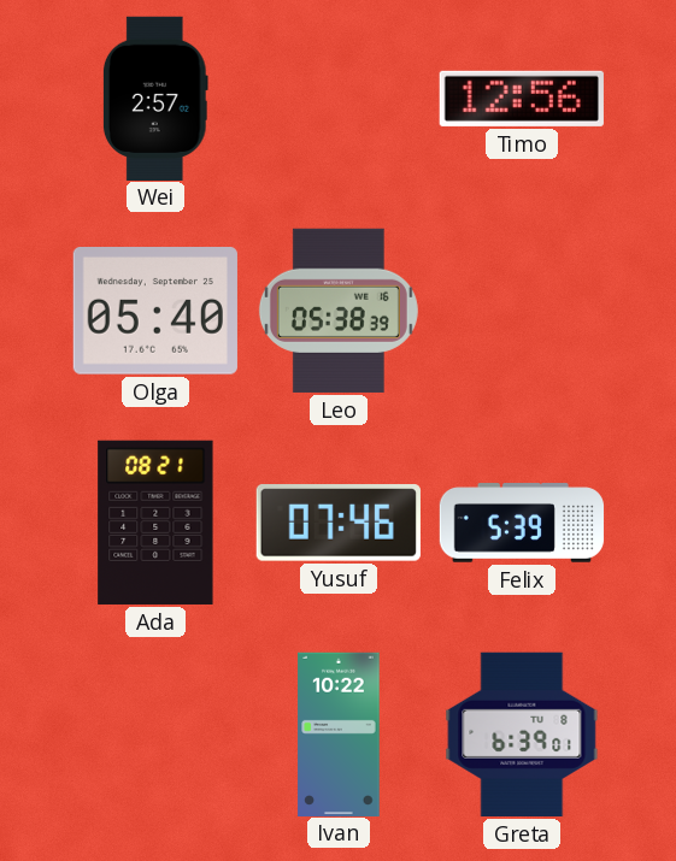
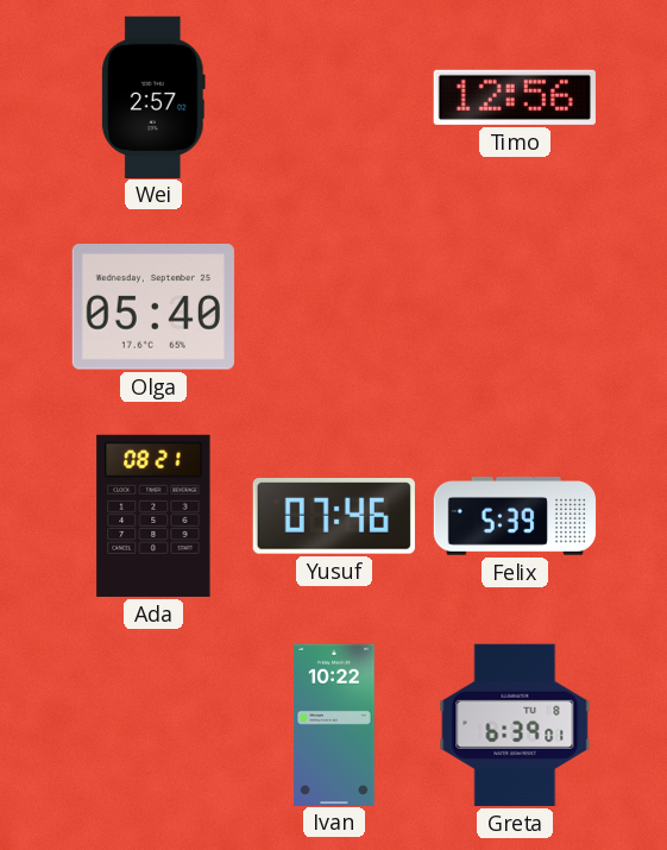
Leo: 05:38 -> none (339, 311)
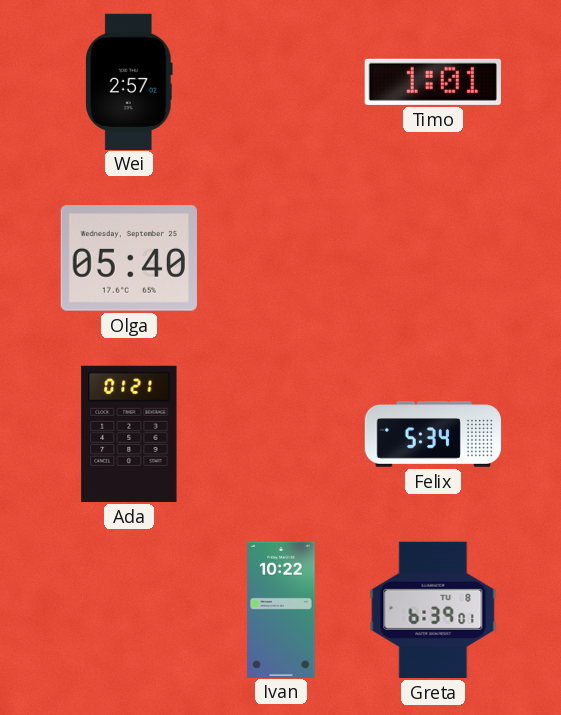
Timo: 12:56 -> 1:01 (433, 82)
Ada: 08:21 -> 01:21 (129, 434)
Yusuf: 07:46 -> none (334, 516)
Felix: 5:39 -> 5:34 (433, 434)
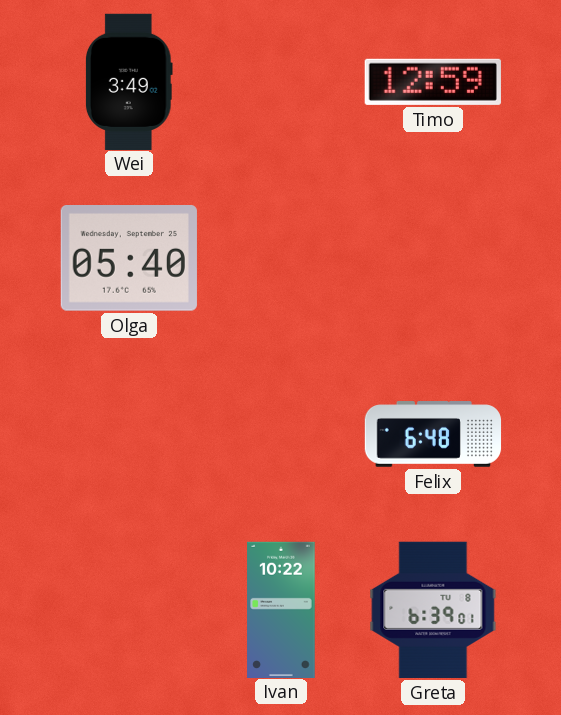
Wei: 2:57 -> 3:49 (129, 81)
Timo: 1:01 -> 12:59 (433, 82)
Ada: 01:21 -> none (129, 434)
Felix: 5:34 -> 6:48 (433, 434)
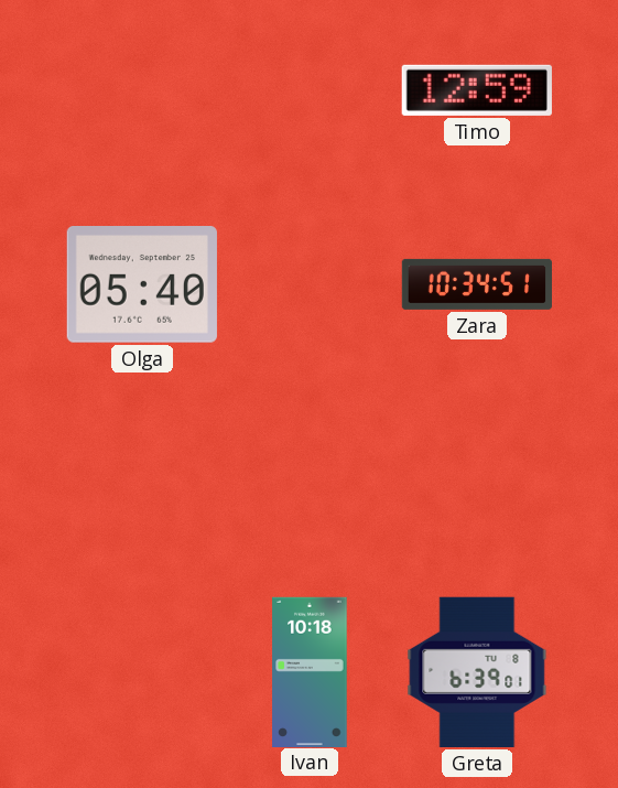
Wei: 3:49 -> none (129, 81)
Zara: none -> 10:34 (476, 284)
Felix: 6:48 -> none (433, 434)
Ivan: 10:22 -> 10:18 (310, 671)
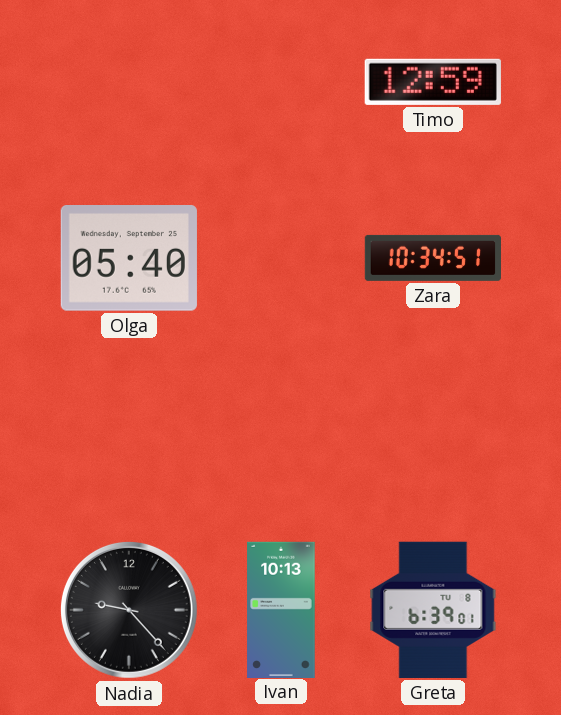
Nadia: none -> 9:23 (129, 610)
Ivan: 10:18 -> 10:13 (281, 609)
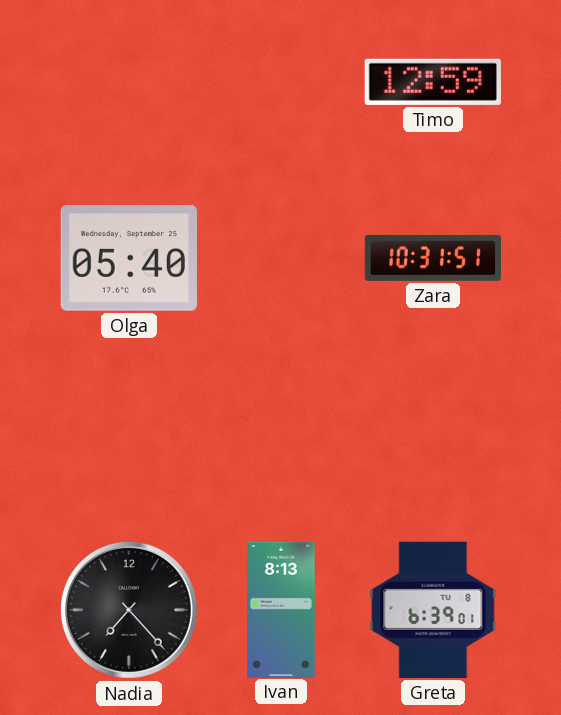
Zara: 10:34 -> 10:31 (432, 258)
Nadia: 9:23 -> 7:23 (129, 610)
Ivan: 10:13 -> 8:13 (281, 609)
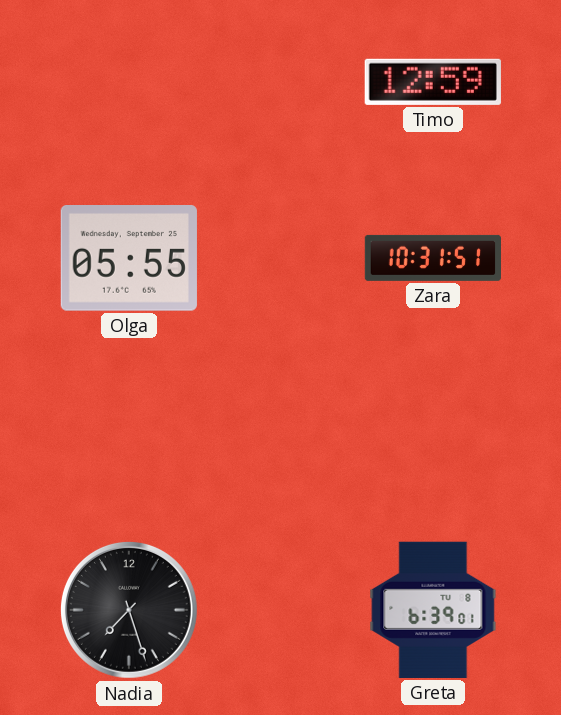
Olga: 05:40 -> 05:55 (129, 259)
Nadia: 7:23 -> 7:27 (129, 610)
Ivan: 8:13 -> none (281, 609)
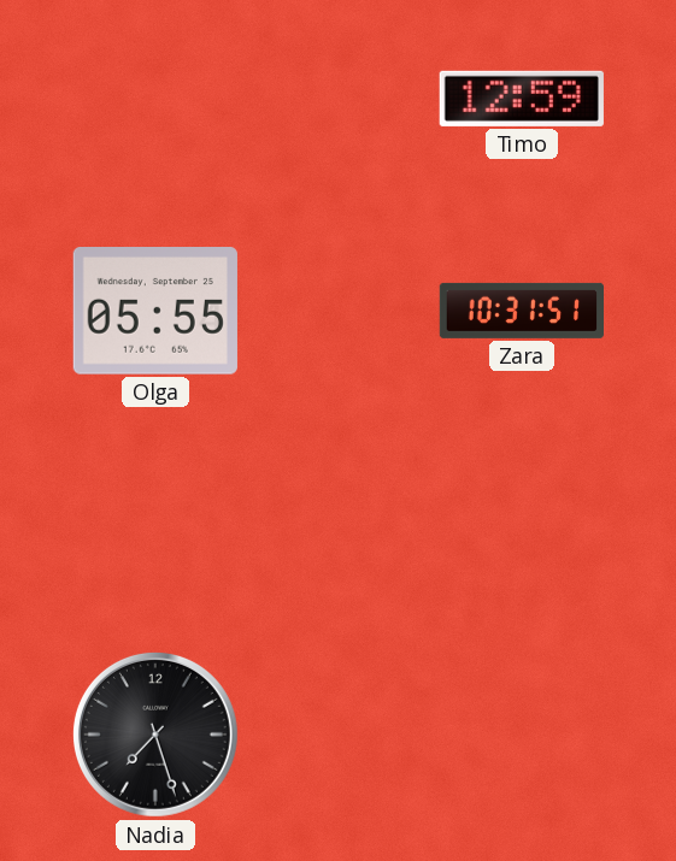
Greta: 6:39 -> none (433, 610)
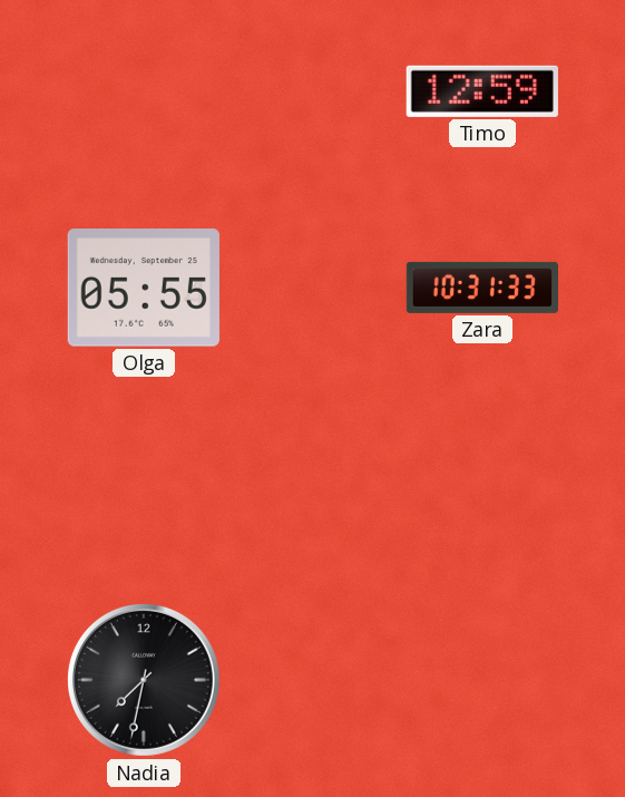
Zara: 10:31:51 -> 10:31:33 (481, 288)
Nadia: 7:27 -> 7:32 (144, 680)
